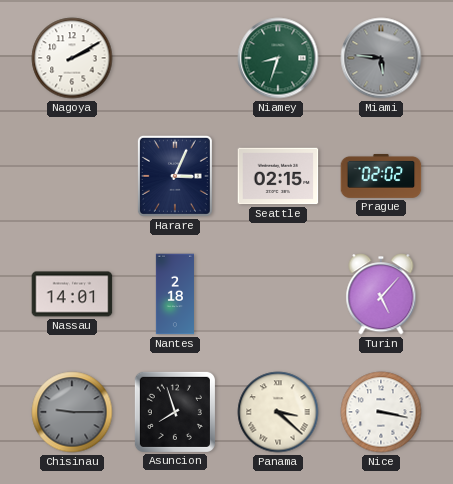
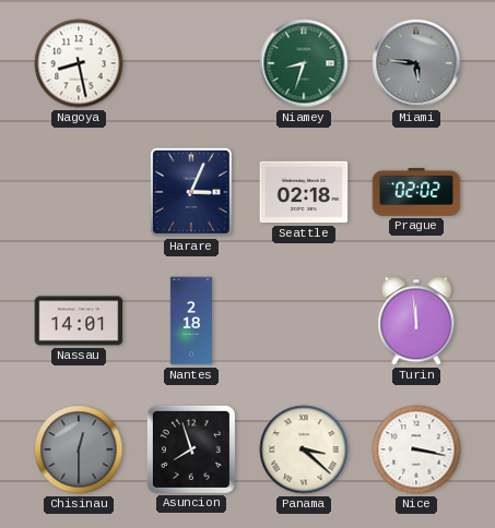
Nagoya: 2:10 -> 8:28 (79, 63)
Seattle: 02:15 -> 02:18 (304, 192)
Turin: 5:07 -> 11:59 (416, 321)
Chisinau: 9:15 -> 12:30 (79, 449)
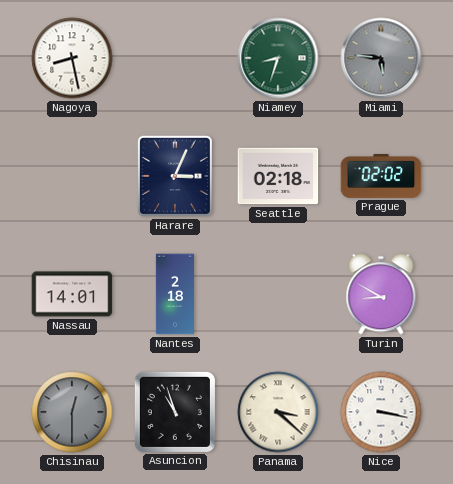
Turin: 11:59 -> 8:50 (381, 294)
Asuncion: 7:57 -> 10:57 (175, 412)
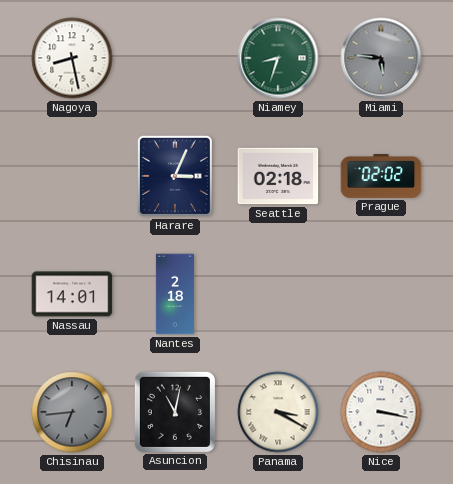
Turin: 8:50 -> none (381, 294)
Chisinau: 12:30 -> 6:44 (72, 412)
Asuncion: 10:57 -> 11:02 (175, 412)
Panama: 3:22 -> 3:20 (278, 412)
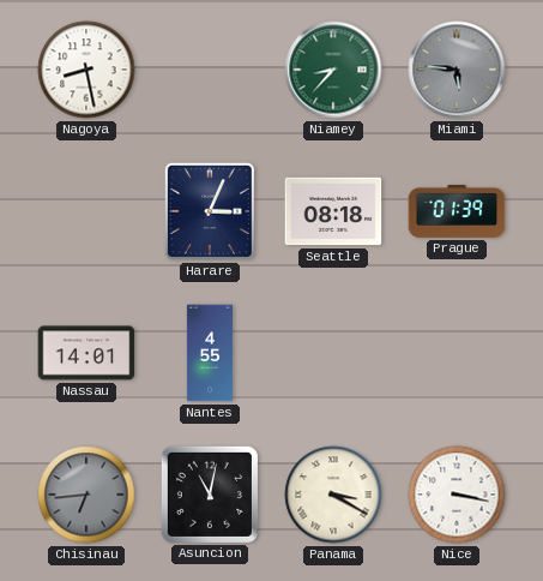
Niamey: 8:33 -> 8:37 (333, 70)
Seattle: 02:18 -> 08:18 (333, 211)
Prague: 02:02 -> 01:39 (457, 211)
Nantes: 2:18 -> 4:55 (209, 353)
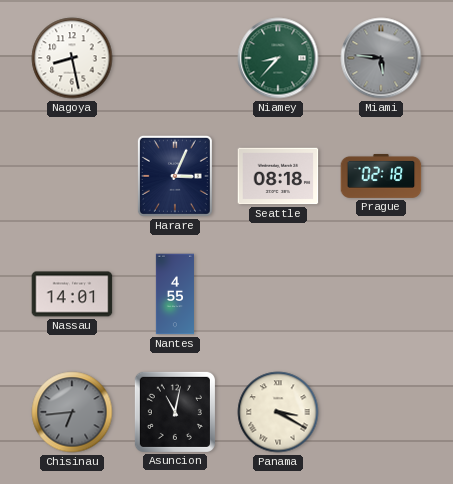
Prague: 01:39 -> 02:18 (381, 176)
Nice: 3:17 -> none (457, 495)
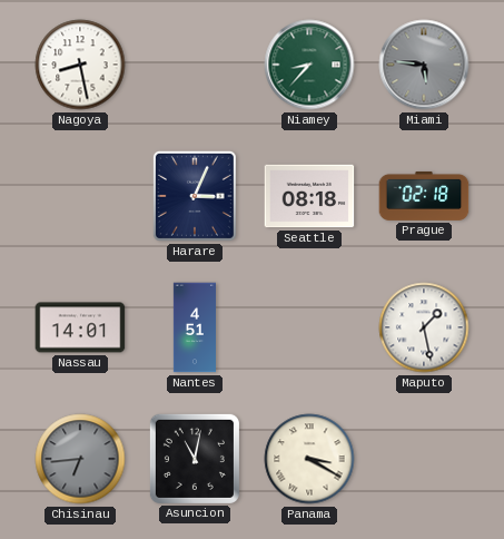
Nantes: 4:55 -> 4:51 (194, 327)
Maputo: none -> 1:28 (424, 327)
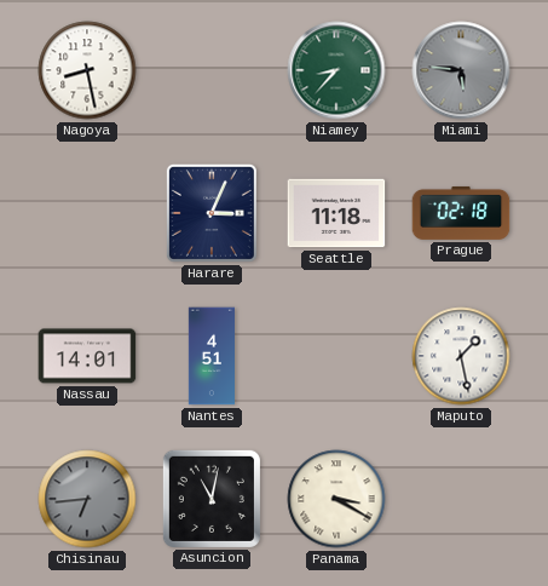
Seattle: 08:18 -> 11:18 (336, 213)
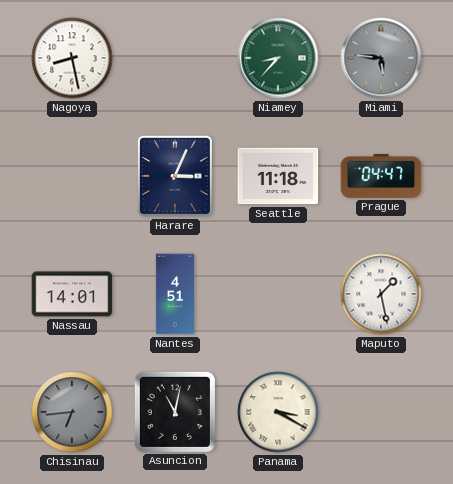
Prague: 02:18 -> 04:47 (381, 176)
